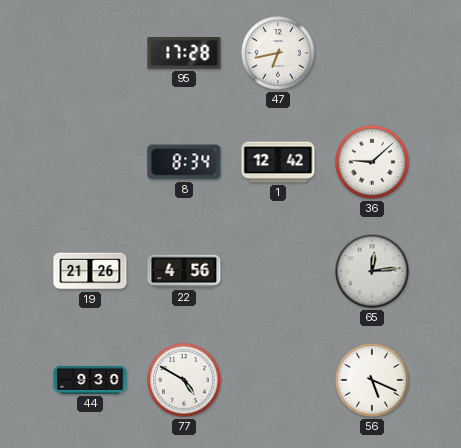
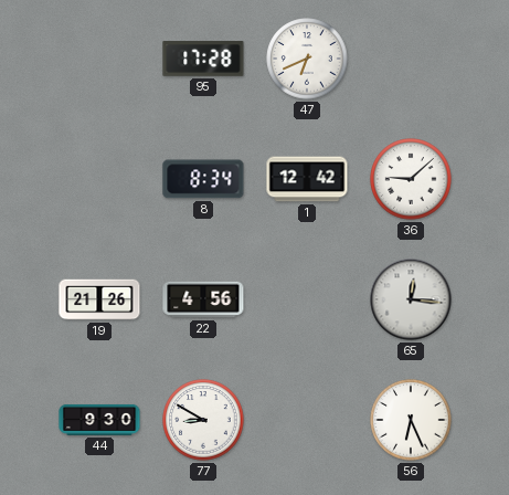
47: 6:43 -> 6:41 (307, 59)
65: 12:14 -> 12:16 (411, 299)
77: 4:50 -> 8:50 (203, 420)
56: 5:19 -> 6:26 (411, 420)
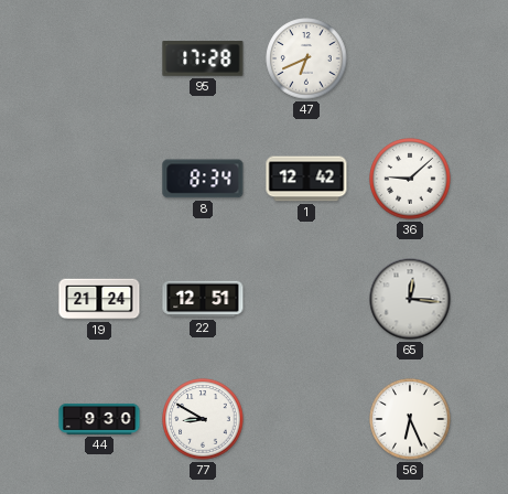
19: 21:26 -> 21:24 (99, 299)
22: 4:56 -> 12:51 (203, 299)
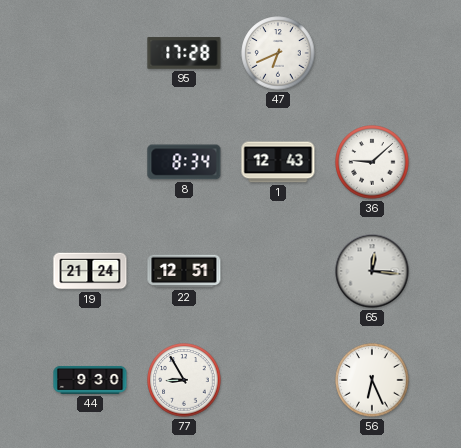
1: 12:42 -> 12:43 (278, 162)
77: 8:50 -> 8:55 (184, 380)
